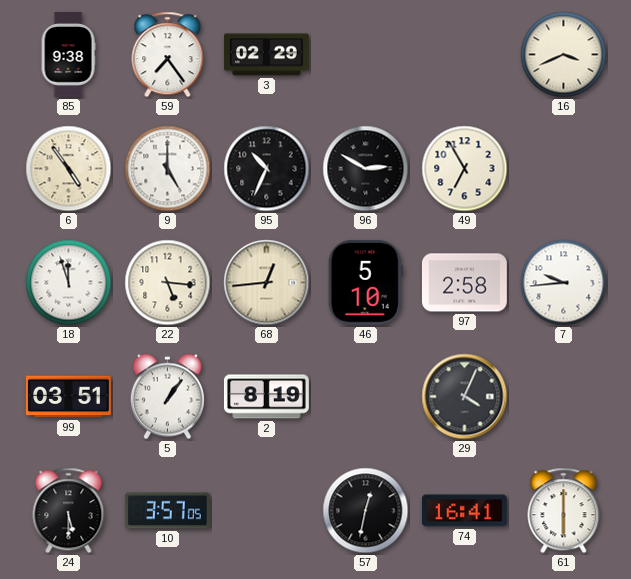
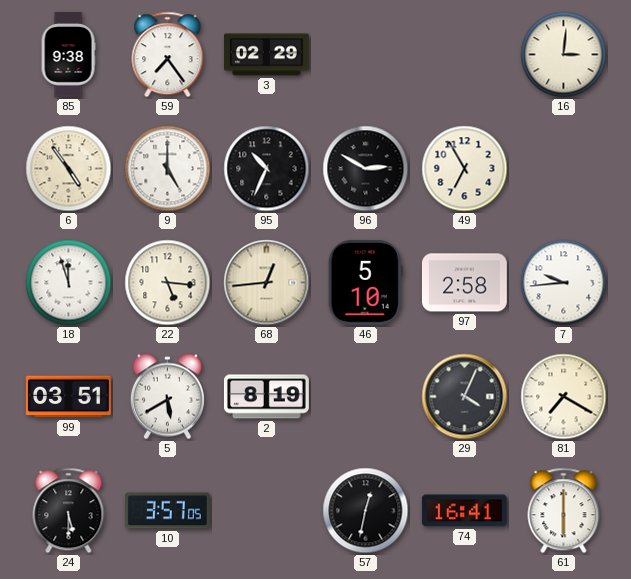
16: 3:41 -> 3:01 (564, 55)
5: 1:06 -> 5:40 (167, 397)
81: none -> 7:20 (564, 397)
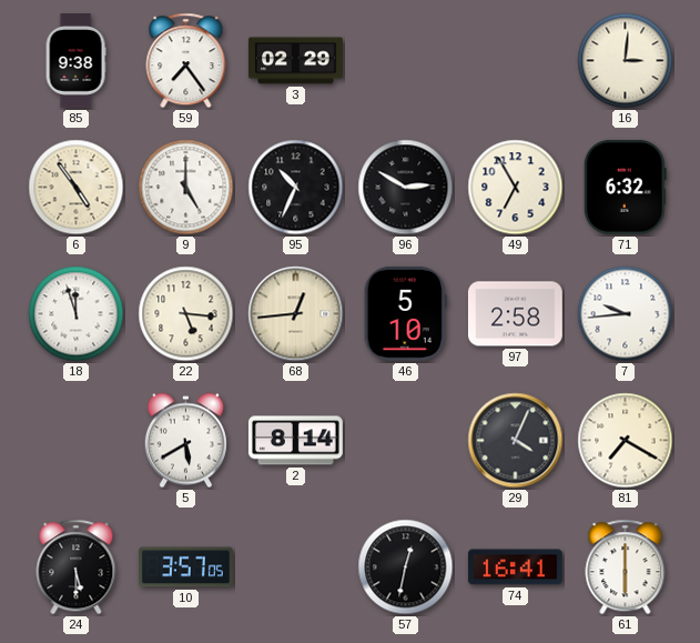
71: none -> 6:32 (625, 187)
99: 03:51 -> none (68, 397)
2: 8:19 -> 8:14 (295, 441)
